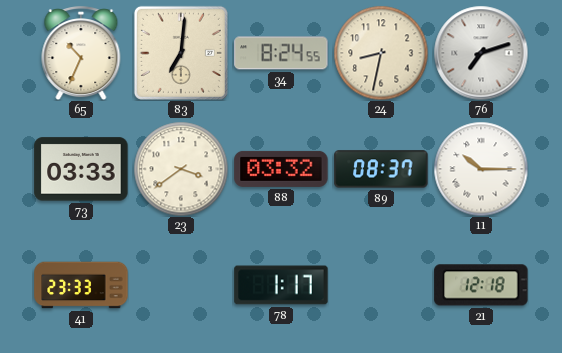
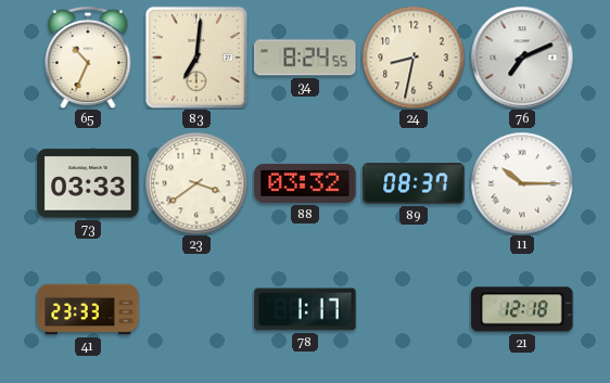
76: 7:12 -> 7:11 (522, 58)
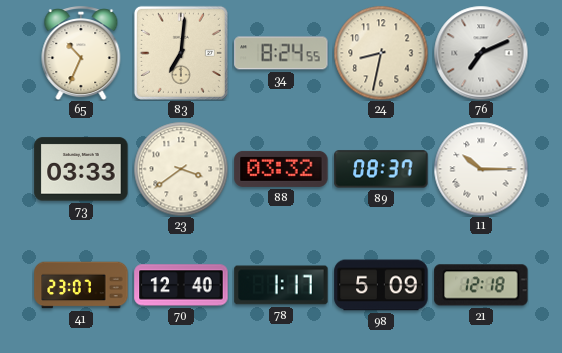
41: 23:33 -> 23:07 (81, 285)
70: none -> 12:40 (181, 285)
98: none -> 5:09 (381, 285)
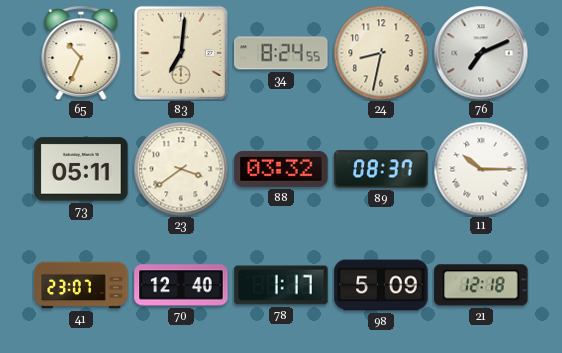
73: 03:33 -> 05:11 (81, 169)
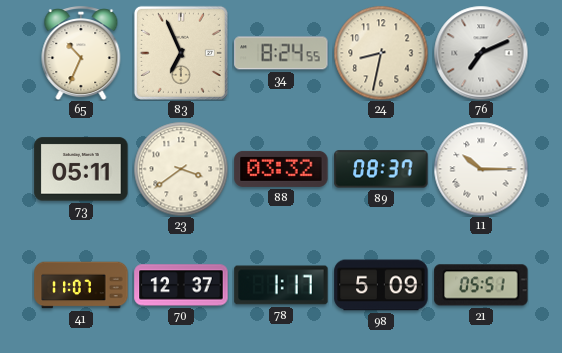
83: 7:01 -> 6:56 (181, 53)
41: 23:07 -> 11:07 (81, 285)
70: 12:40 -> 12:37 (181, 285)
21: 12:18 -> 05:51 (481, 285)
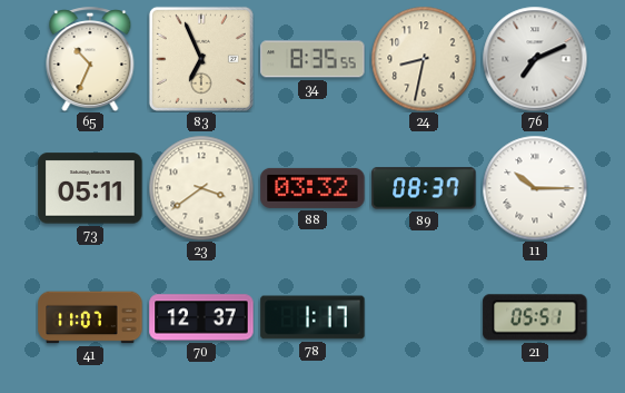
34: 8:24 -> 8:35 (312, 59)
98: 5:09 -> none (381, 285)
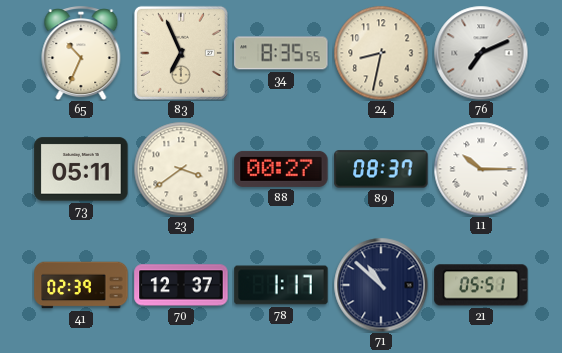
88: 03:32 -> 00:27 (281, 169)
41: 11:07 -> 02:39 (81, 285)
71: none -> 10:52 (381, 285)
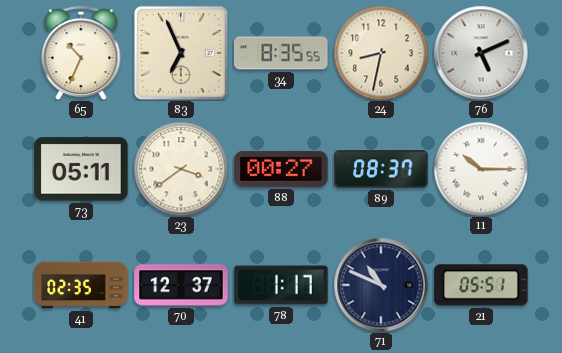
76: 7:11 -> 5:11 (481, 53)
41: 02:39 -> 02:35 (81, 285)
71: 10:52 -> 10:49 (381, 285)
